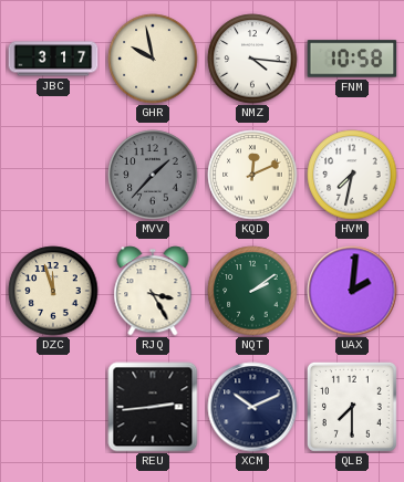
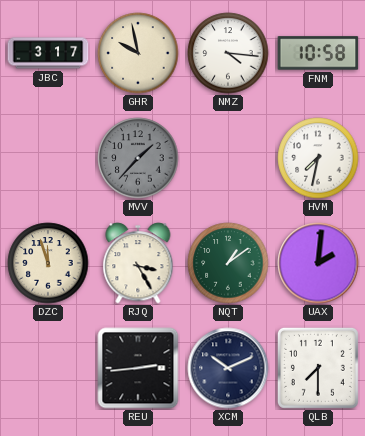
KQD: 12:11 -> none (252, 175)
NQT: 2:09 -> 1:09 (228, 263)
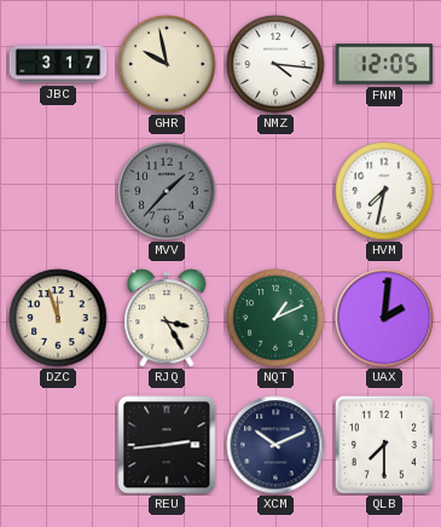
FNM: 10:58 -> 12:05 (384, 64)
NQT: 1:09 -> 1:11 (275, 318)
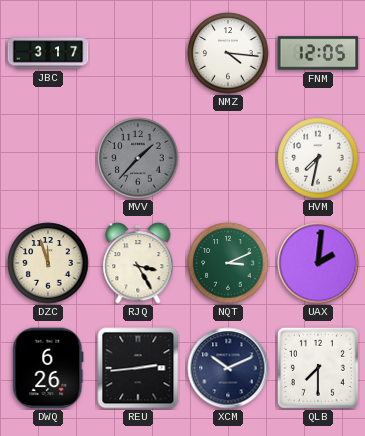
GHR: 9:58 -> none (167, 64)
NQT: 1:11 -> 3:11 (228, 263)
DWQ: none -> 6:26 (48, 368)
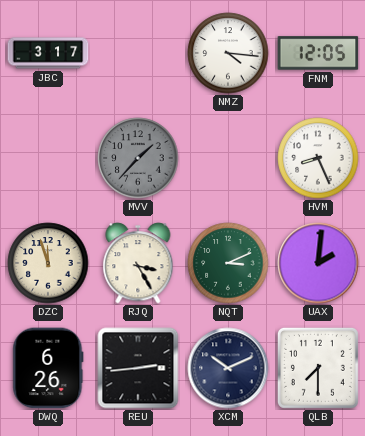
HVM: 7:32 -> 8:26 (318, 158)
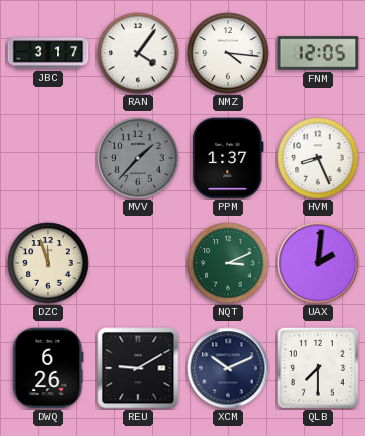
RAN: none -> 4:06 (138, 53)
PPM: none -> 1:37 (228, 158)
RJQ: 3:25 -> none (138, 263)
REU: 2:44 -> 9:10 (138, 368)
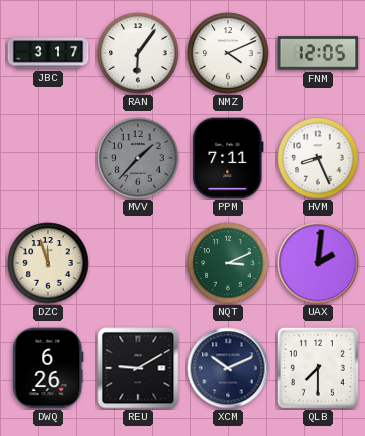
RAN: 4:06 -> 6:06 (138, 53)
NMZ: 4:16 -> 4:11 (228, 53)
PPM: 1:37 -> 7:11 (228, 158)
